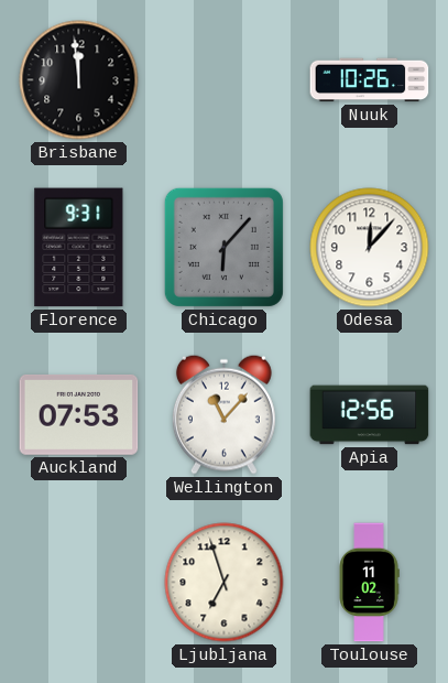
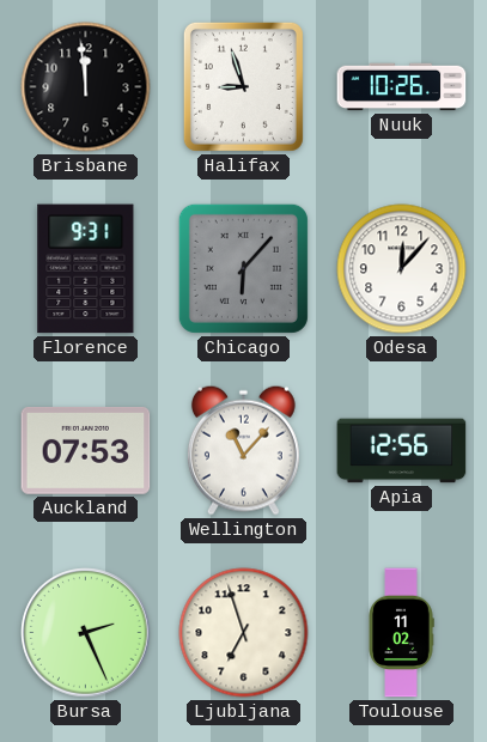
Halifax: none -> 8:57 (243, 86)
Bursa: none -> 2:26 (86, 633)
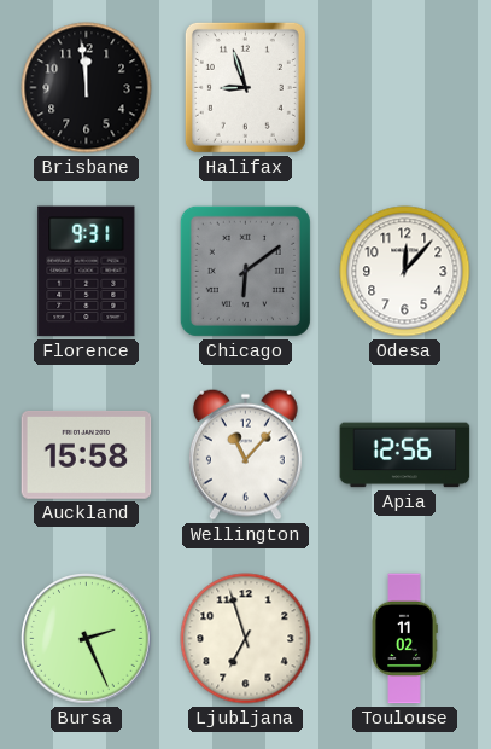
Nuuk: 10:26 -> none (402, 87)
Chicago: 6:07 -> 6:09 (245, 271)
Auckland: 07:53 -> 15:58 (87, 455)
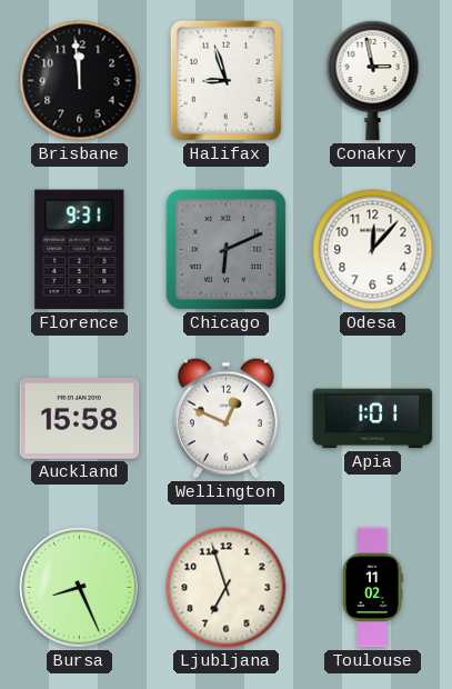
Conakry: none -> 2:58 (373, 80)
Chicago: 6:09 -> 6:11 (225, 249)
Wellington: 11:07 -> 12:49 (225, 418)
Apia: 12:56 -> 1:01 (373, 419)
Bursa: 2:26 -> 8:26 (80, 588)
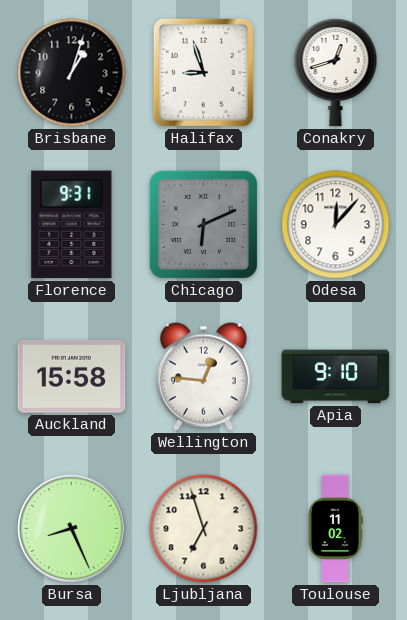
Brisbane: 11:59 -> 1:03 (72, 73)
Conakry: 2:58 -> 12:42 (336, 72)
Wellington: 12:49 -> 12:46 (203, 376)
Apia: 1:01 -> 9:10 (336, 377)
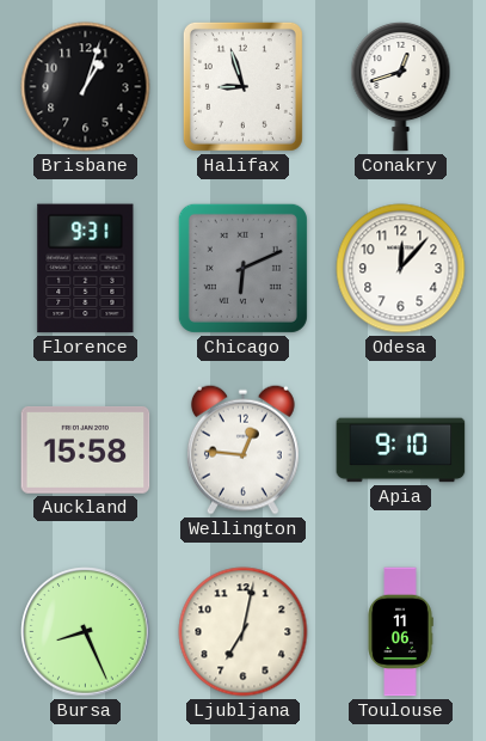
Ljubljana: 6:57 -> 7:02 (244, 632)
Toulouse: 11:02 -> 11:06 (400, 632)
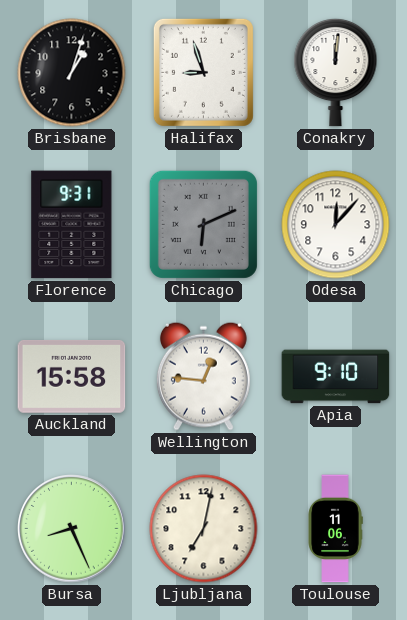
Conakry: 12:42 -> 12:01 (336, 72)
